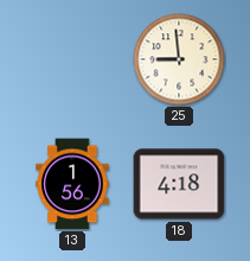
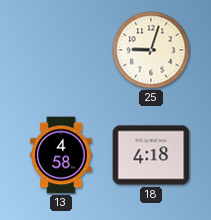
25: 8:59 -> 9:03 (151, 50)
13: 1:56 -> 4:58 (61, 155)
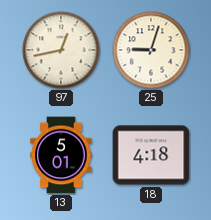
97: none -> 12:43 (61, 50)
13: 4:58 -> 5:01 (61, 155)
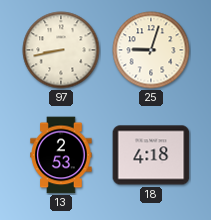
97: 12:43 -> 8:43 (61, 50)
13: 5:01 -> 2:53 (61, 155)
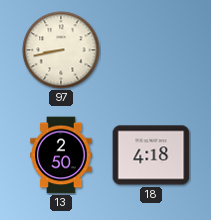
25: 9:03 -> none (151, 50)
13: 2:53 -> 2:50 (61, 155)
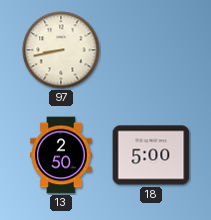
18: 4:18 -> 5:00 (151, 155)
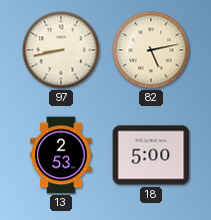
82: none -> 5:13 (151, 50)
13: 2:50 -> 2:53 (61, 155)
